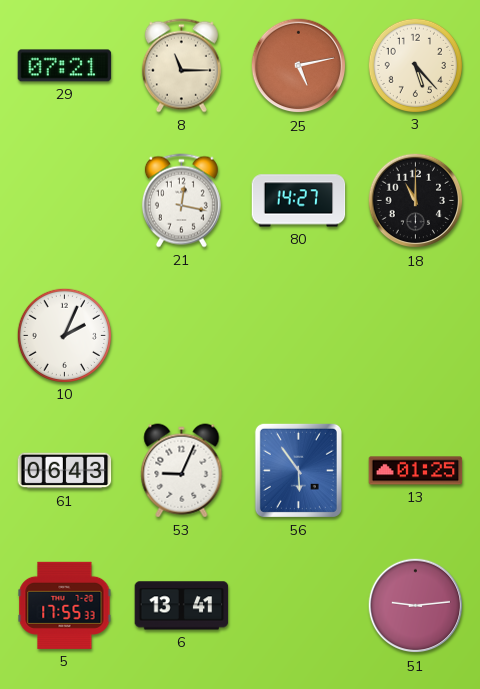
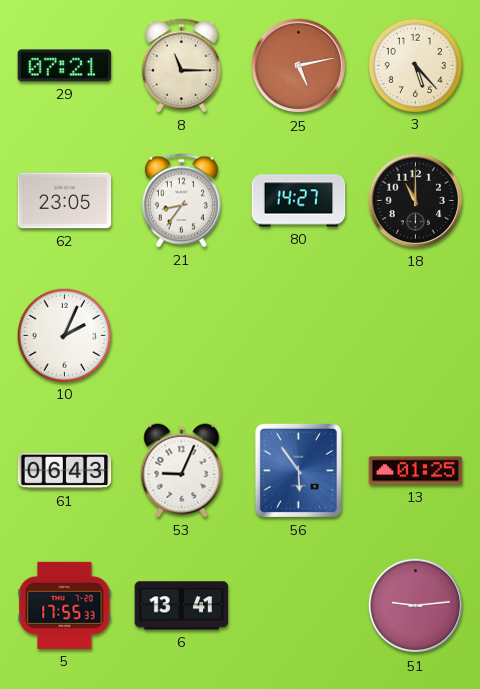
62: none -> 23:05 (65, 201)
21: 12:17 -> 8:36 (181, 201)
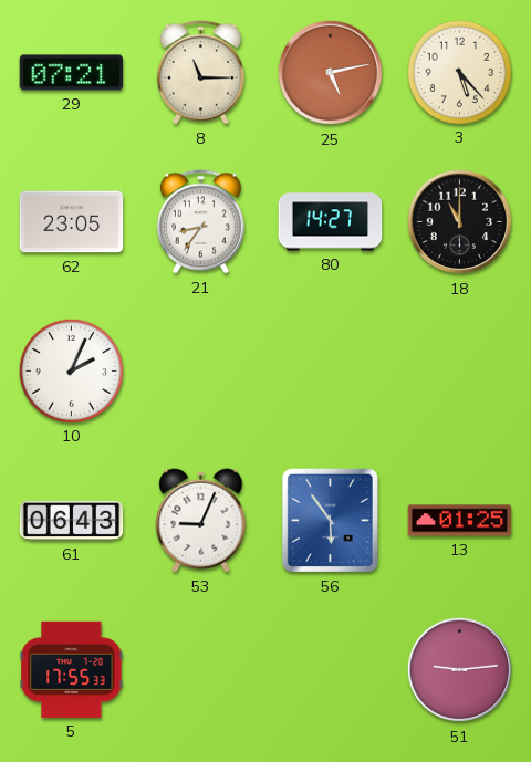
6: 13:41 -> none (182, 606)
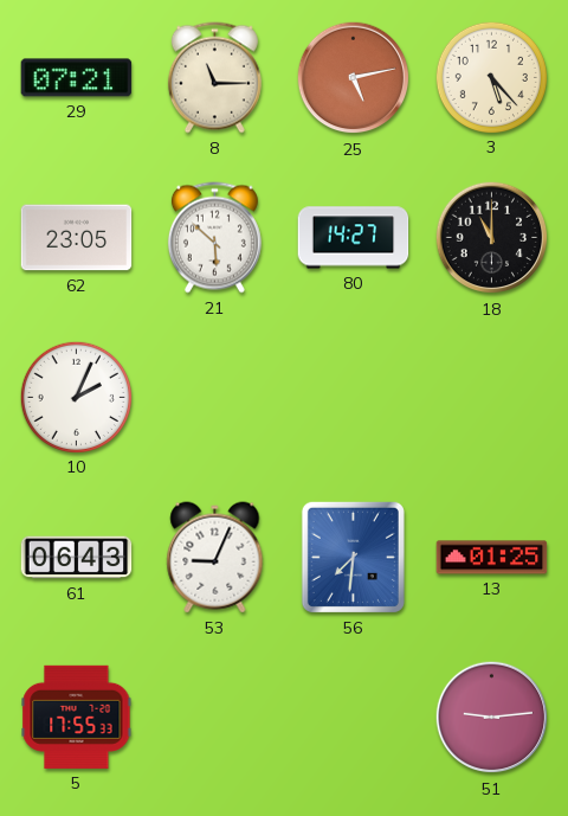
21: 8:36 -> 5:52 (214, 238)
56: 5:54 -> 7:31 (353, 557)
